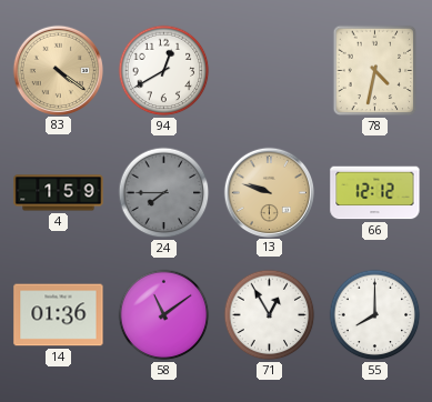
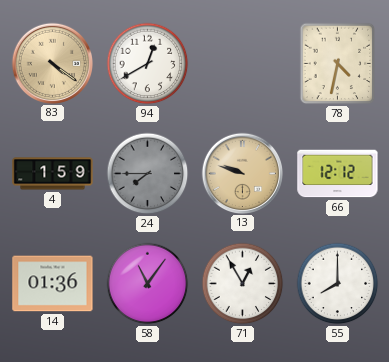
58: 11:09 -> 11:06 (148, 284)
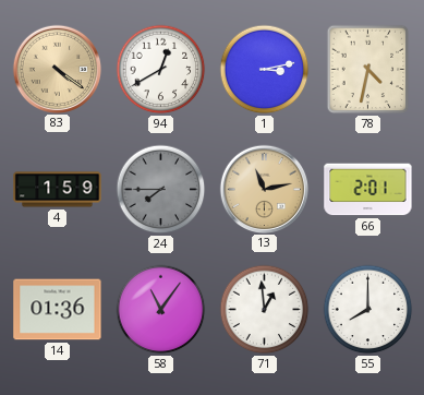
1: none -> 3:13 (265, 70)
13: 9:48 -> 11:13 (264, 189)
66: 12:12 -> 2:01 (368, 190)
71: 12:55 -> 12:59 (265, 310)
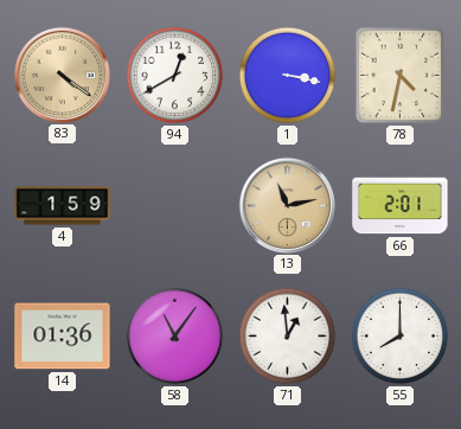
1: 3:13 -> 3:17 (288, 76)
24: 7:45 -> none (161, 190)
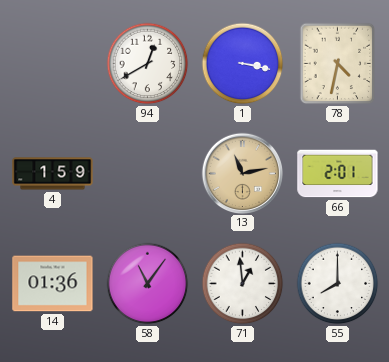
83: 4:21 -> none (62, 75)
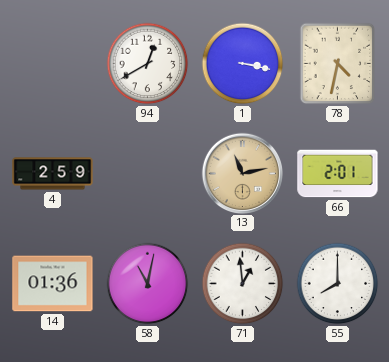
4: 1:59 -> 2:59 (53, 174)
58: 11:06 -> 11:02 (148, 284)
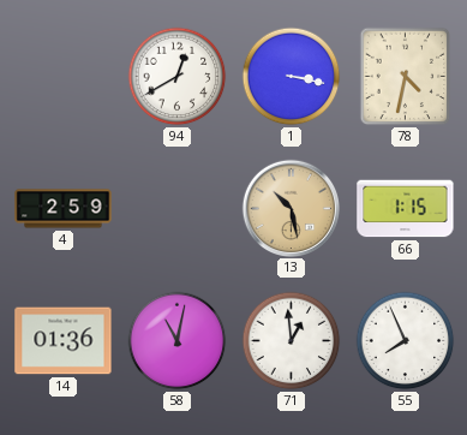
13: 11:13 -> 10:28 (291, 208)
66: 2:01 -> 1:15 (406, 209)
55: 8:00 -> 7:56 (406, 341)
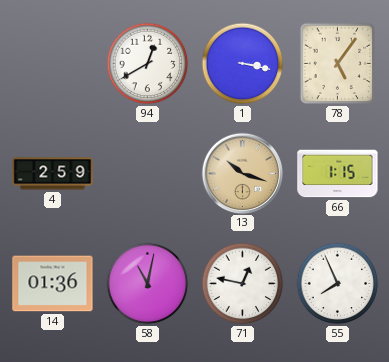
78: 4:32 -> 5:06 (338, 64)
13: 10:28 -> 10:18 (242, 173)
71: 12:59 -> 12:47 (243, 284)
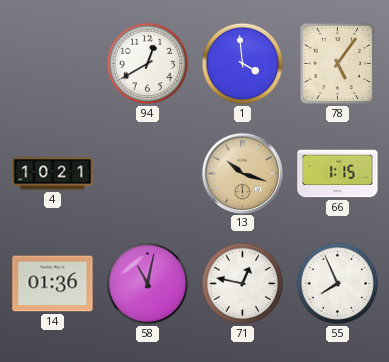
1: 3:17 -> 3:59 (243, 64)
4: 2:59 -> 10:21 (53, 174)
